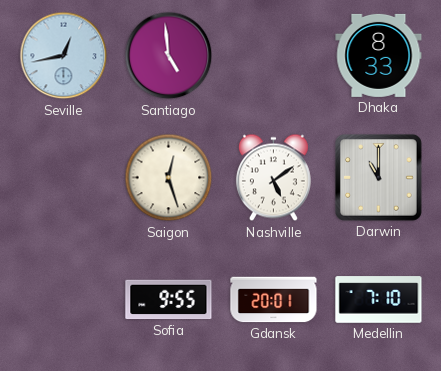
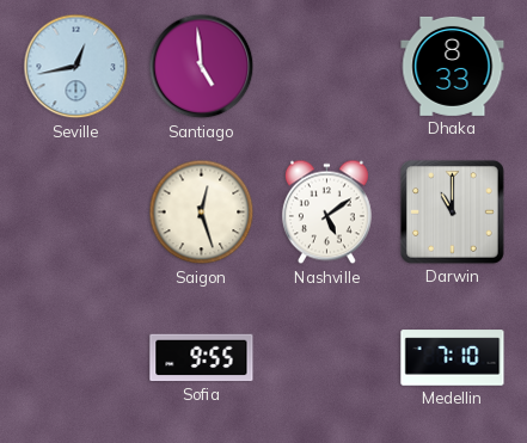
Gdansk: 20:01 -> none (274, 300)
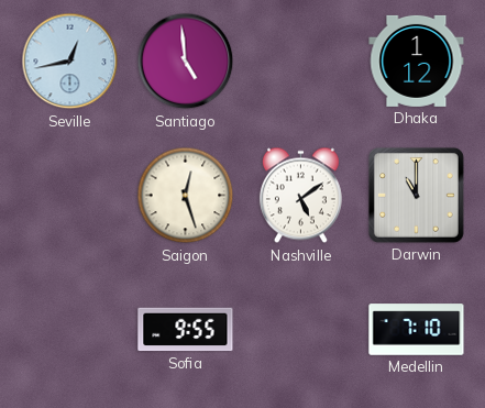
Dhaka: 8:33 -> 1:12 (417, 60)
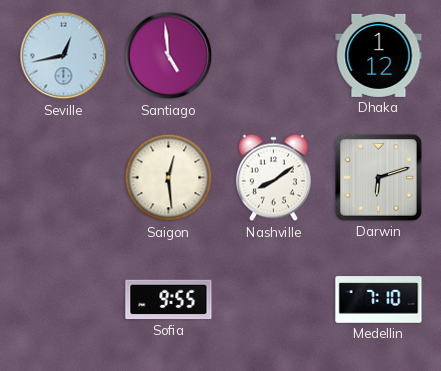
Saigon: 12:27 -> 12:29 (169, 178)
Nashville: 5:09 -> 8:09 (273, 178)
Darwin: 11:00 -> 6:12 (378, 177)
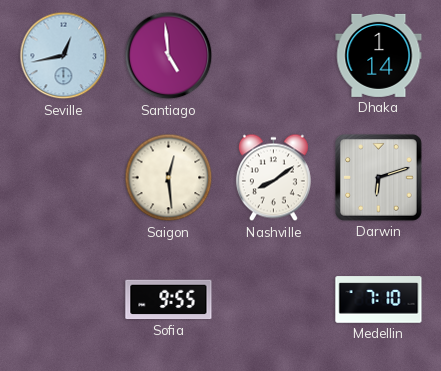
Dhaka: 1:12 -> 1:14 (379, 55)
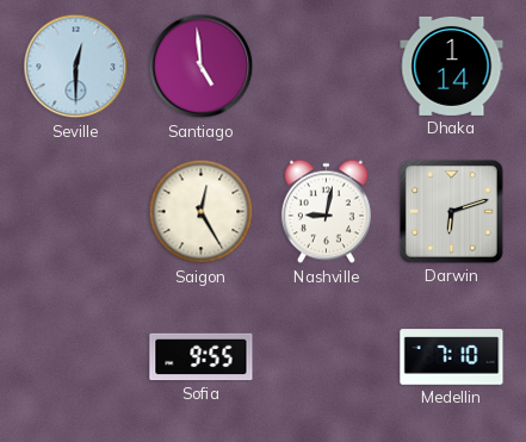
Seville: 12:43 -> 12:30 (76, 67)
Saigon: 12:29 -> 12:25 (202, 212)
Nashville: 8:09 -> 9:02 (326, 212)
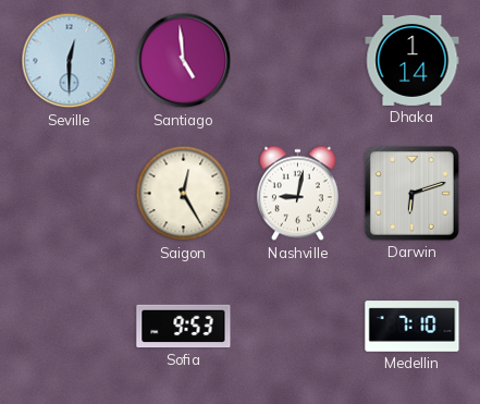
Sofia: 9:55 -> 9:53 (184, 327)
